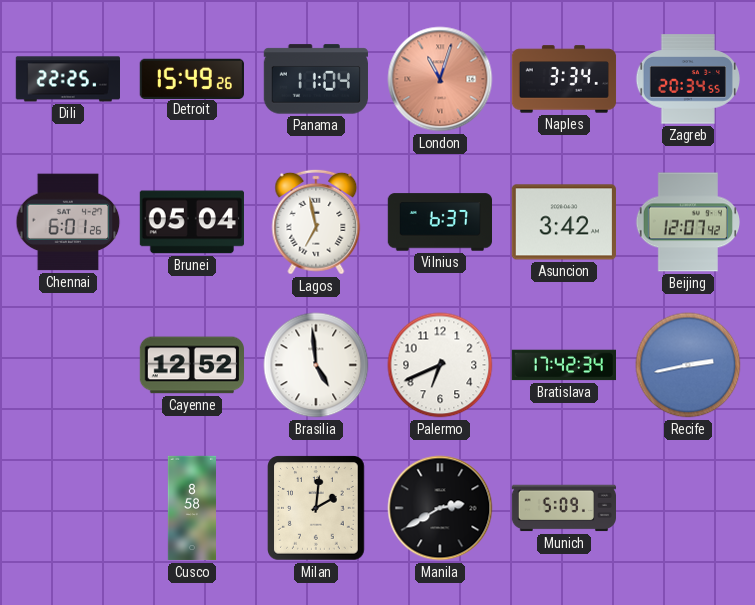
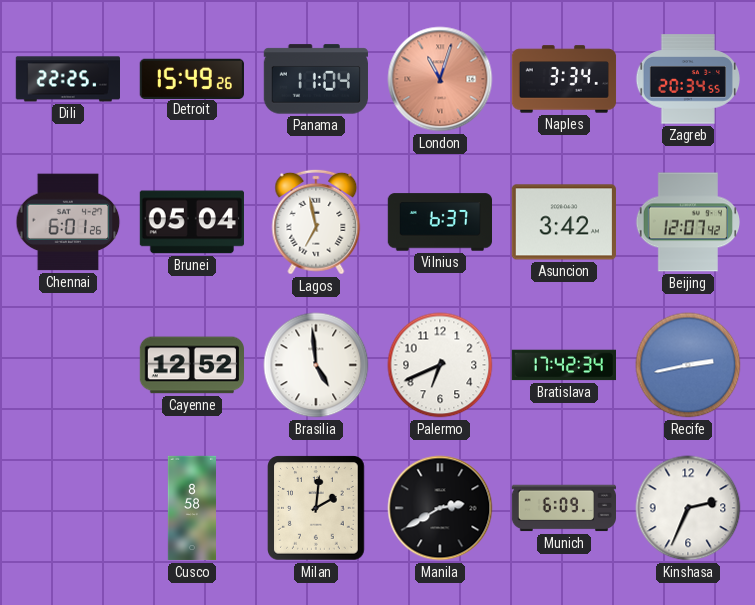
Munich: 5:09 -> 6:09 (563, 508)
Kinshasa: none -> 2:34 (688, 508)
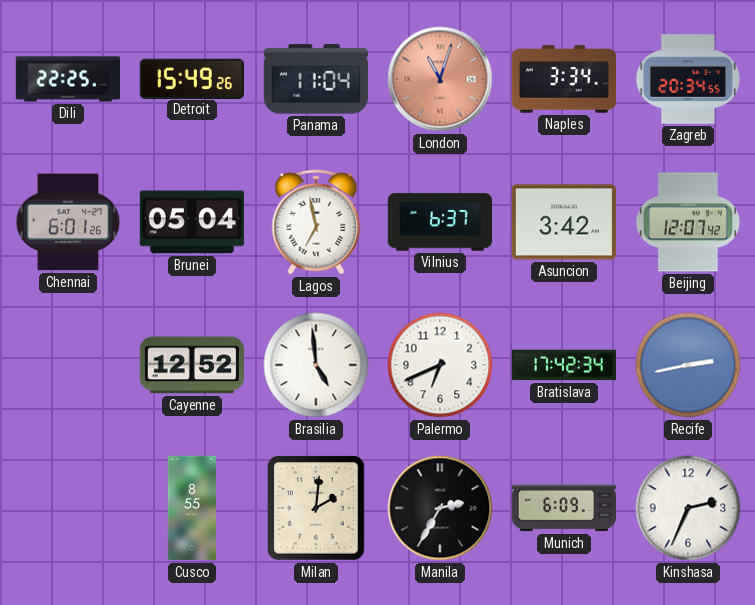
Cusco: 8:58 -> 8:55 (191, 508)
Manila: 2:40 -> 2:35 (440, 508)
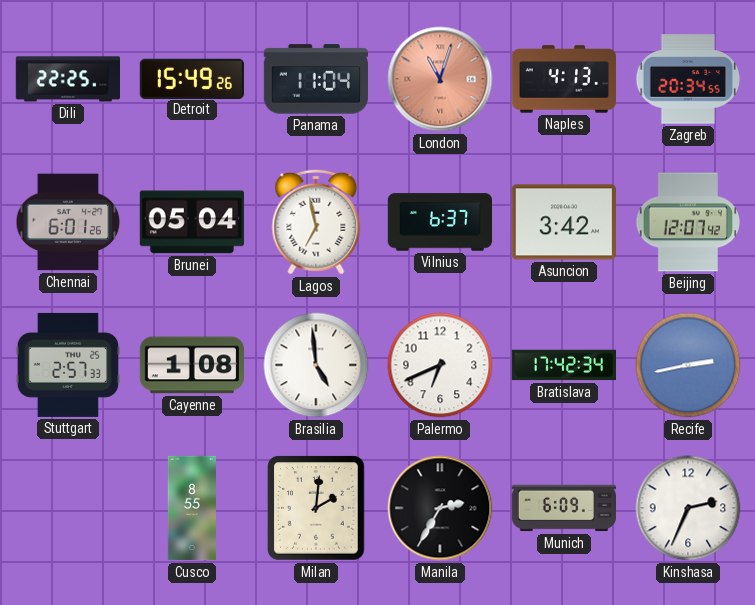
Naples: 3:34 -> 4:13 (564, 79)
Stuttgart: none -> 2:57 (67, 365)
Cayenne: 12:52 -> 1:08 (191, 365)
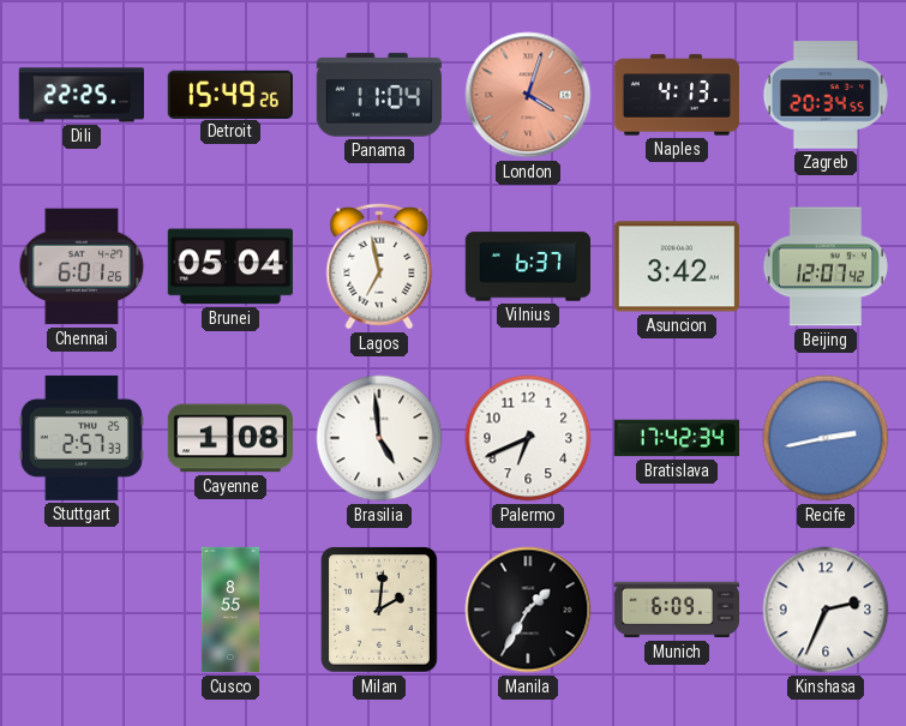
London: 11:03 -> 4:03 (528, 95)
Manila: 2:35 -> 1:35 (528, 610)
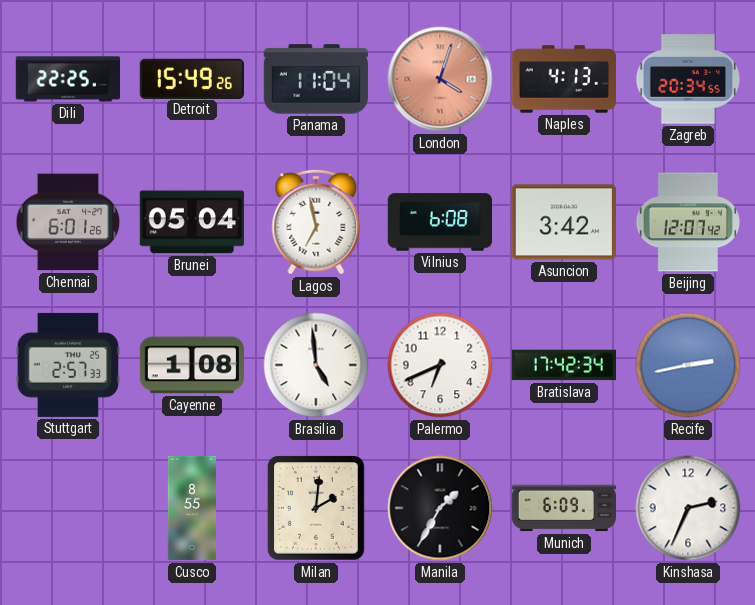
Vilnius: 6:37 -> 6:08 (439, 222)
